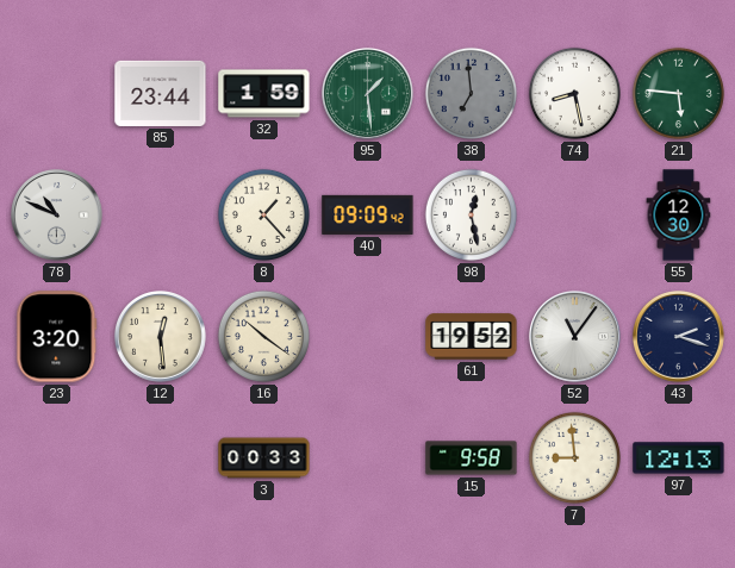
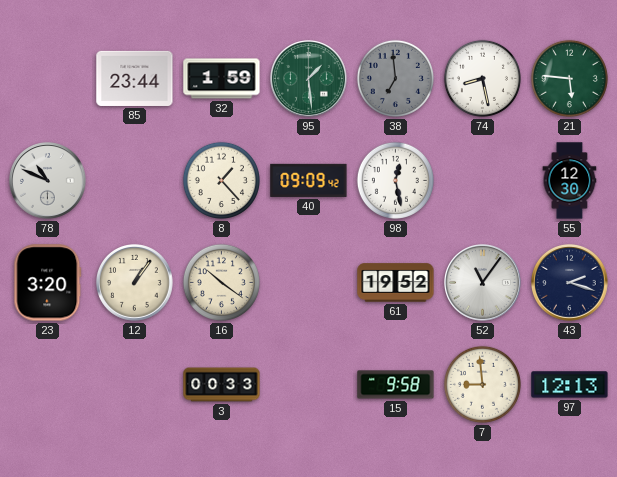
12: 12:29 -> 1:06 (135, 283)
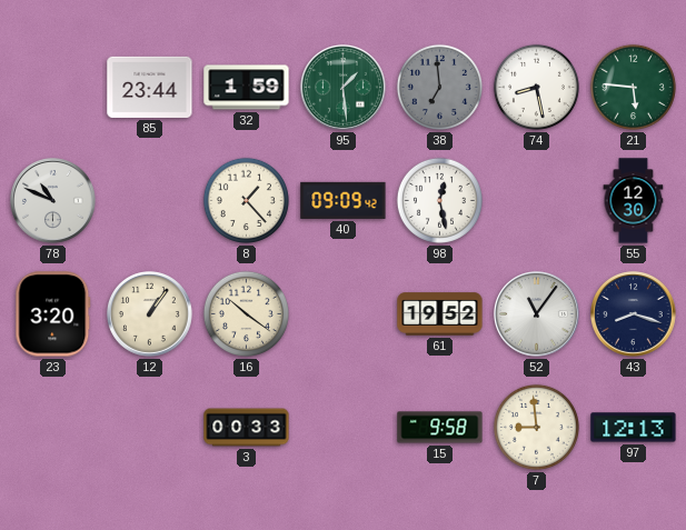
43: 2:18 -> 8:18 (634, 314)
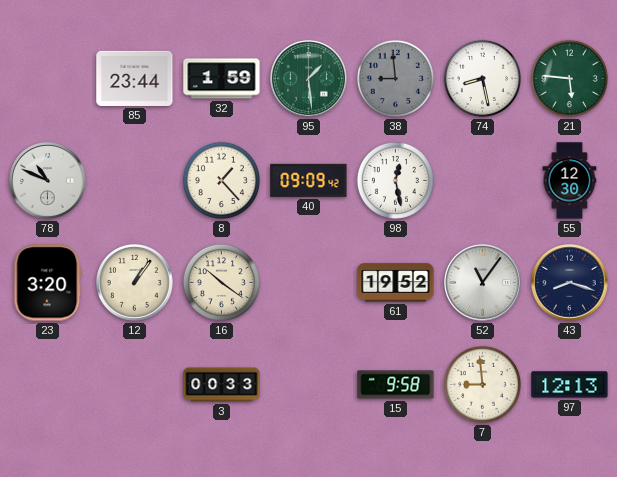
38: 6:59 -> 8:59 (395, 78)
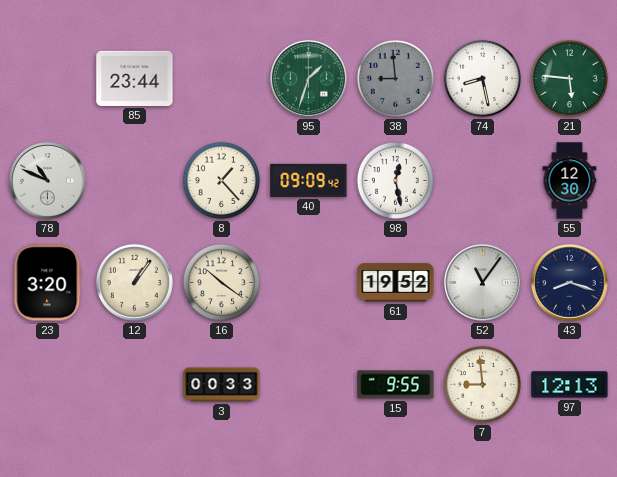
32: 1:59 -> none (222, 79)
95: 1:29 -> 1:33 (309, 79)
15: 9:58 -> 9:55 (396, 385)
